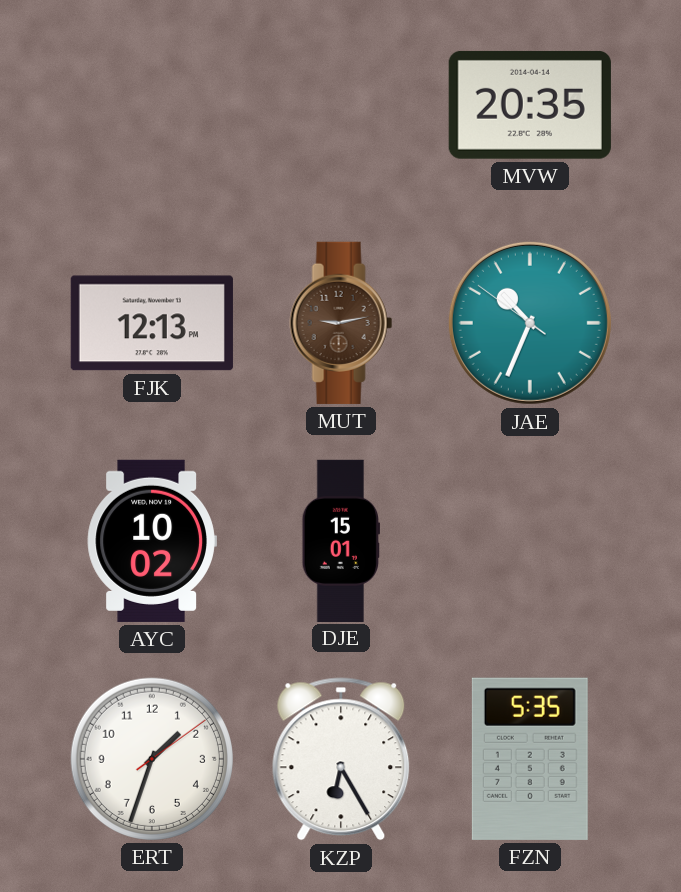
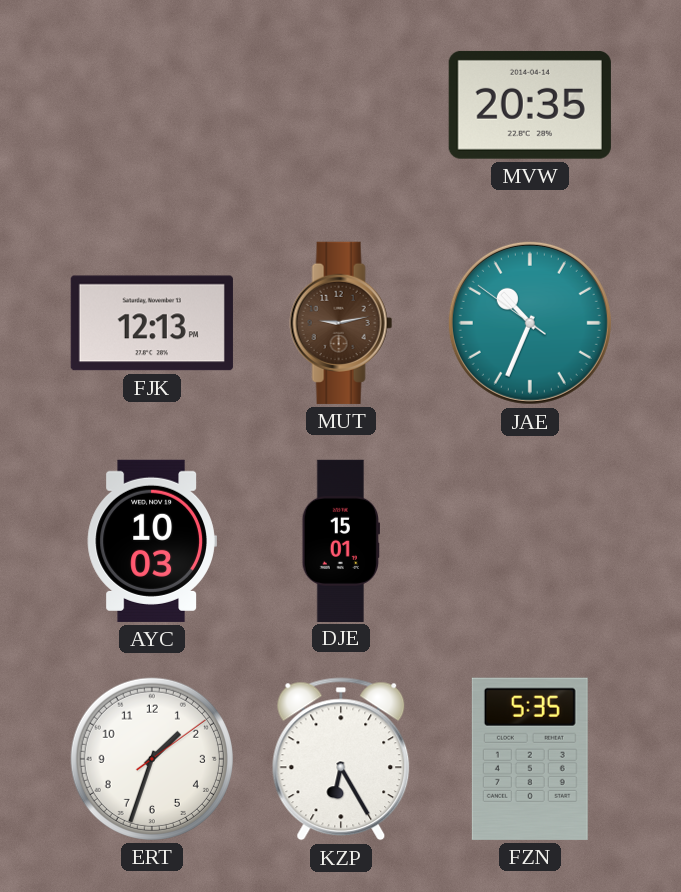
AYC: 10:02 -> 10:03 (152, 541)
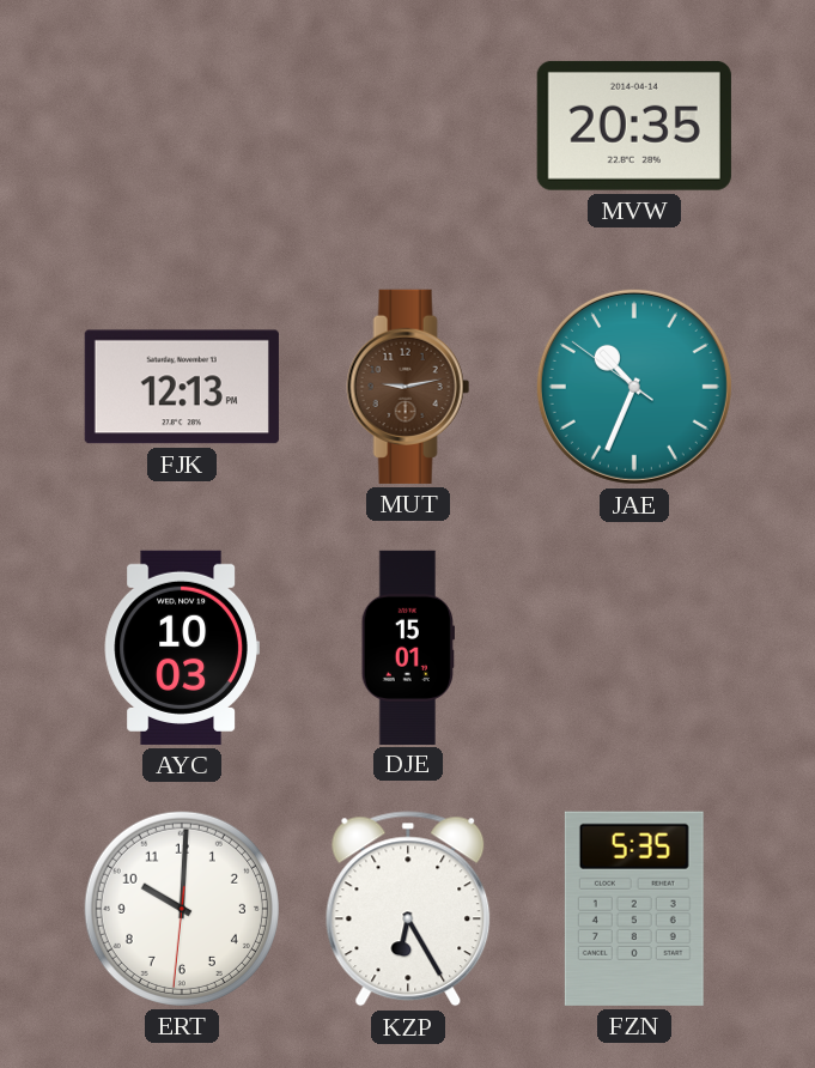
ERT: 1:33 -> 10:00 (182, 909)
